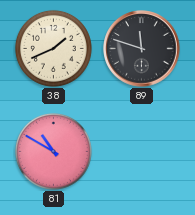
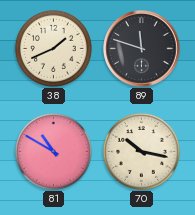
70: none -> 10:17 (141, 151)
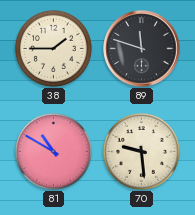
38: 1:41 -> 1:45 (53, 48)
70: 10:17 -> 9:29 (141, 151)
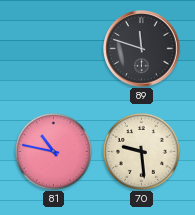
38: 1:45 -> none (53, 48)
81: 10:50 -> 10:47 (53, 151)
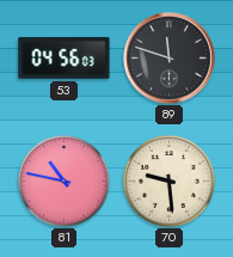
53: none -> 04:56 (65, 59)
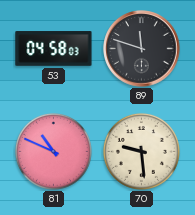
53: 04:56 -> 04:58 (54, 49)
81: 10:47 -> 10:49 (53, 151)
